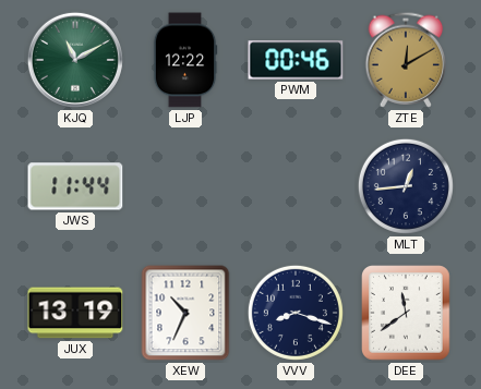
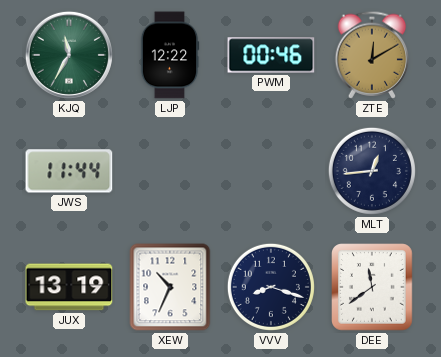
KJQ: 11:10 -> 11:35 (69, 55)
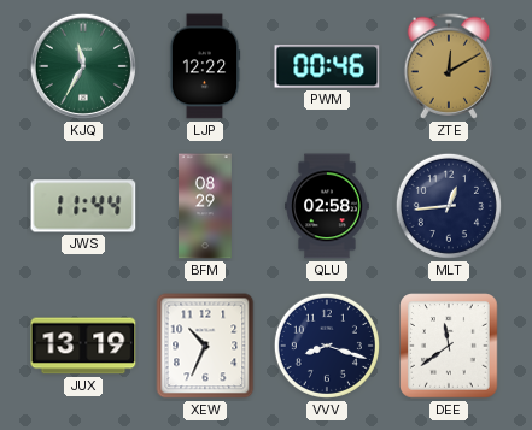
BFM: none -> 08:29 (206, 206)
QLU: none -> 02:58 (327, 206)
